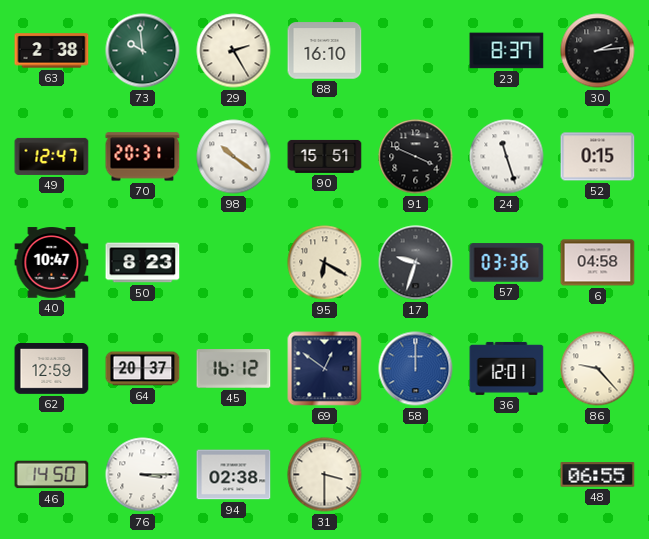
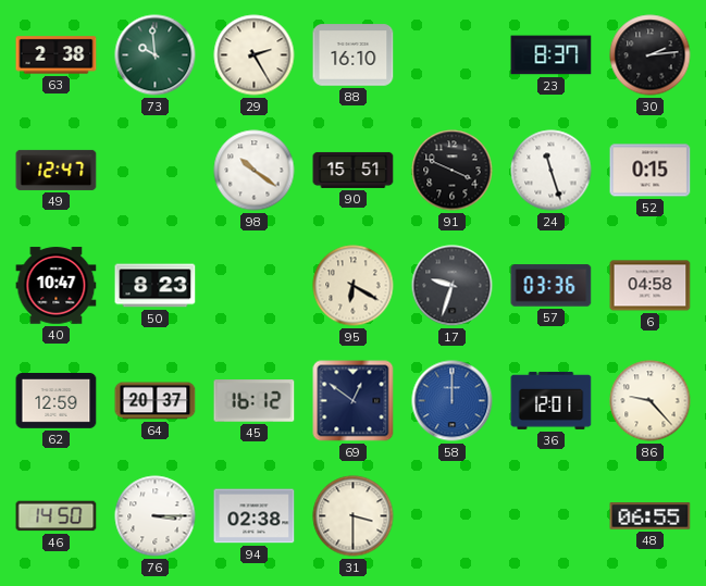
70: 20:31 -> none (143, 157)
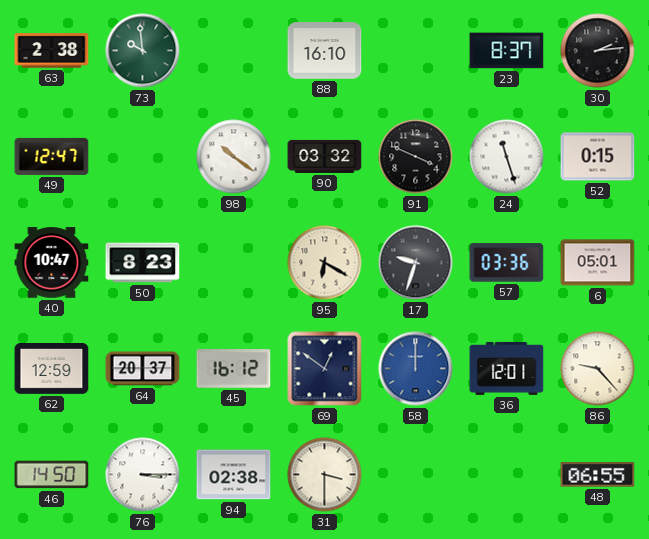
29: 2:25 -> none (255, 55)
90: 15:51 -> 03:32 (325, 156)
6: 04:58 -> 05:01 (598, 263)
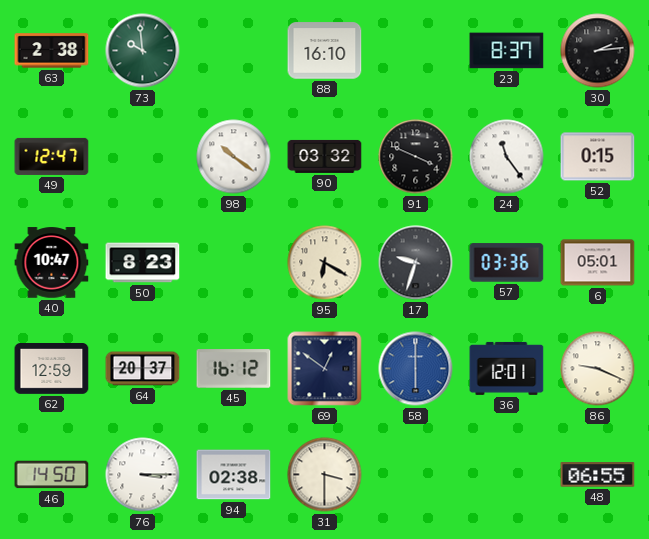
24: 11:27 -> 11:24 (507, 157)
58: 12:00 -> 6:00 (416, 369)
86: 9:23 -> 9:19 (598, 369)
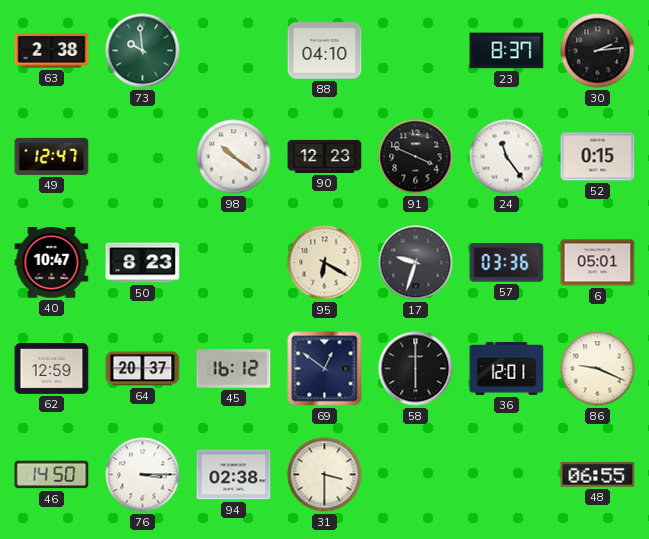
88: 16:10 -> 04:10 (325, 51)
90: 03:32 -> 12:23 (325, 156)
58 dial: blue -> black (416, 369)
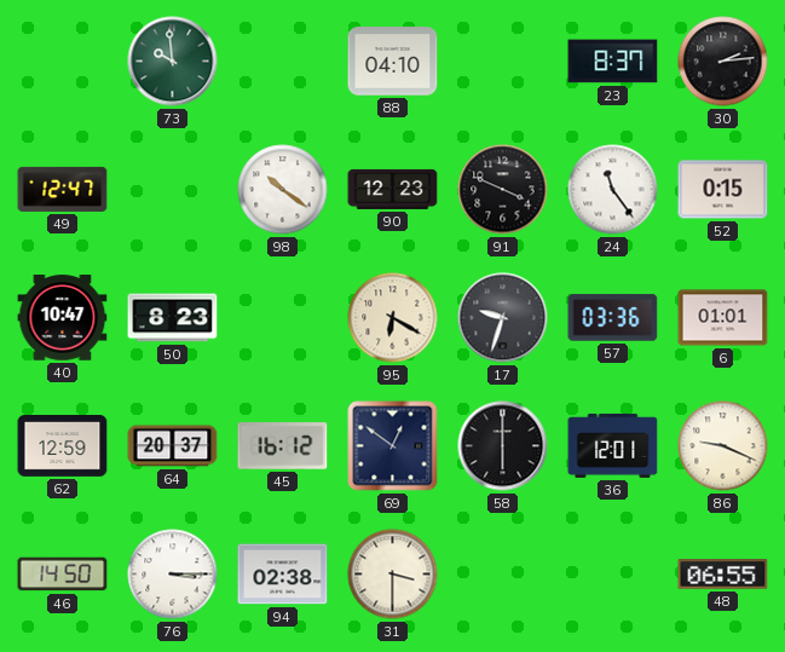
63: 2:38 -> none (52, 51)
6: 05:01 -> 01:01 (723, 318)
